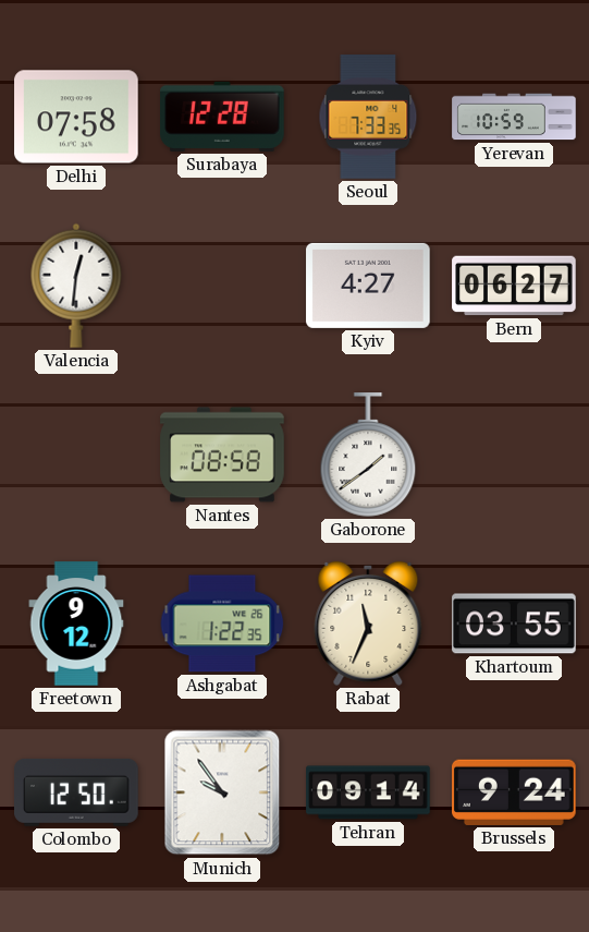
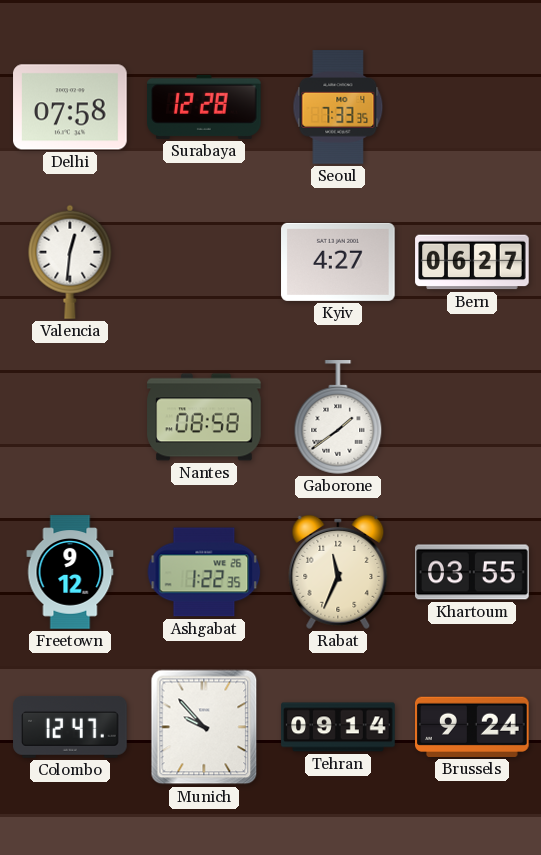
Yerevan: 10:59 -> none (514, 117)
Colombo: 12:50 -> 12:47 (70, 727)
Munich: 9:54 -> 9:53 (204, 727)
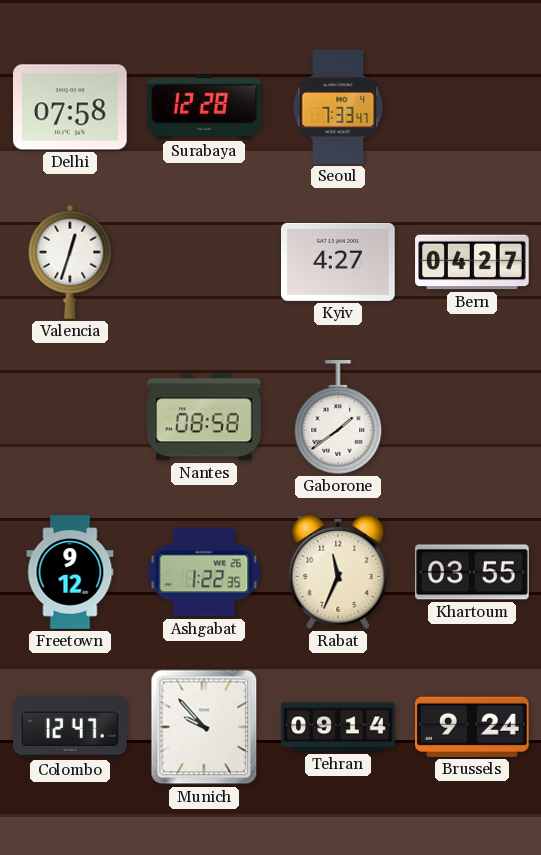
Seoul: 7:33:35 -> 7:33:47 (338, 107)
Valencia: 12:31 -> 12:33 (70, 262)
Bern: 06:27 -> 04:27 (472, 262)
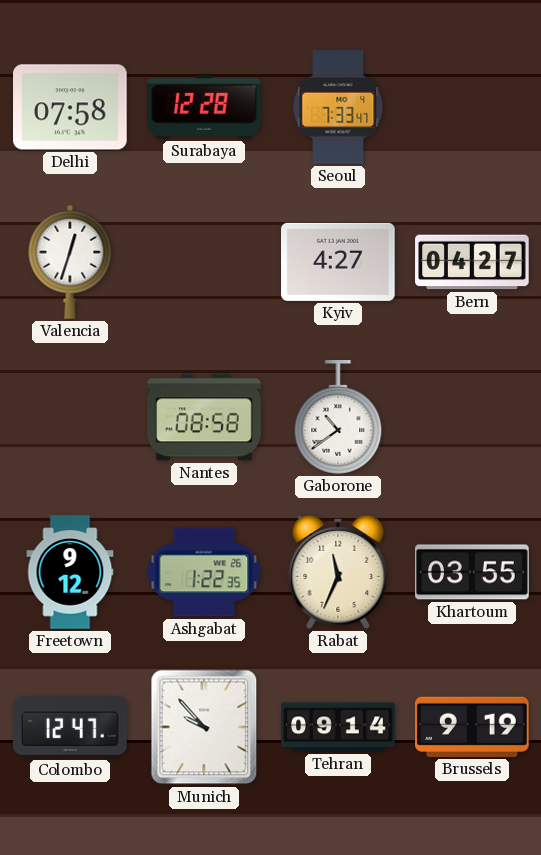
Gaborone: 1:39 -> 10:39 (338, 417)
Brussels: 9:24 -> 9:19 (473, 727)
